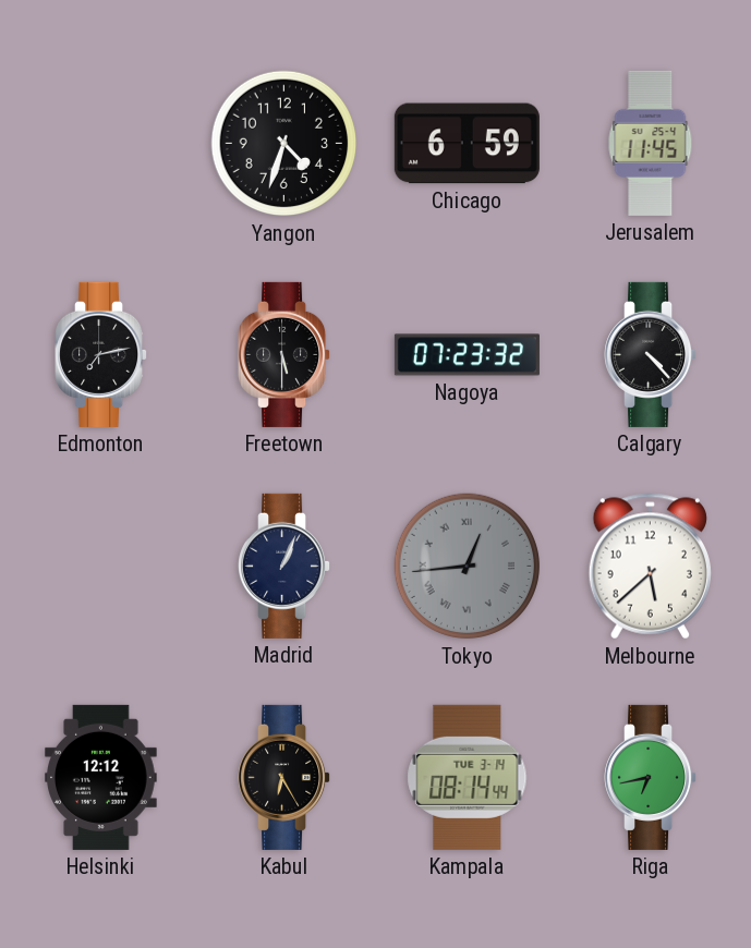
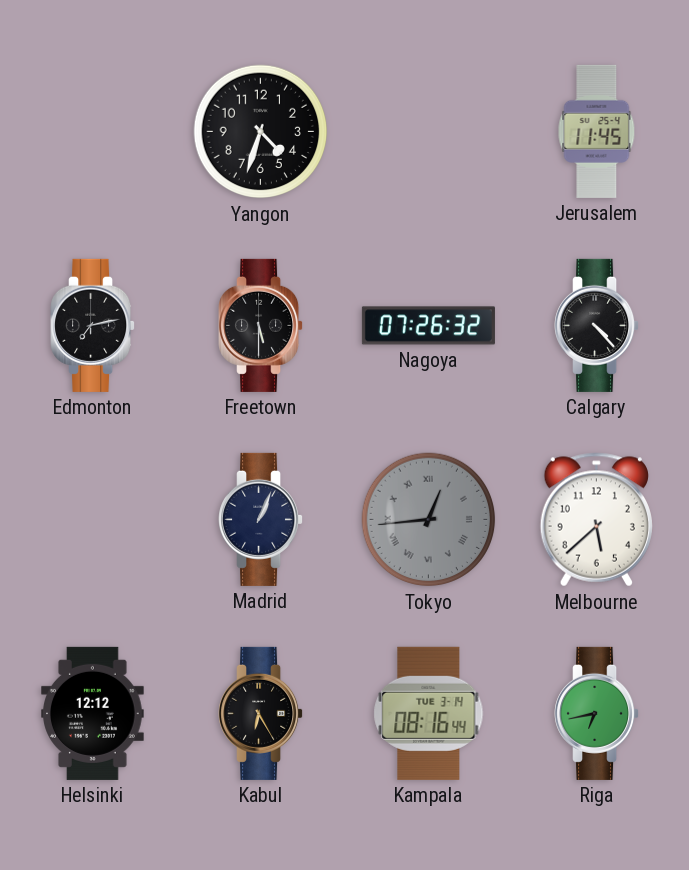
Chicago: 6:59 -> none (467, 144)
Nagoya: 07:23 -> 07:26 (428, 326)
Kampala: 08:14 -> 08:16 (429, 713)
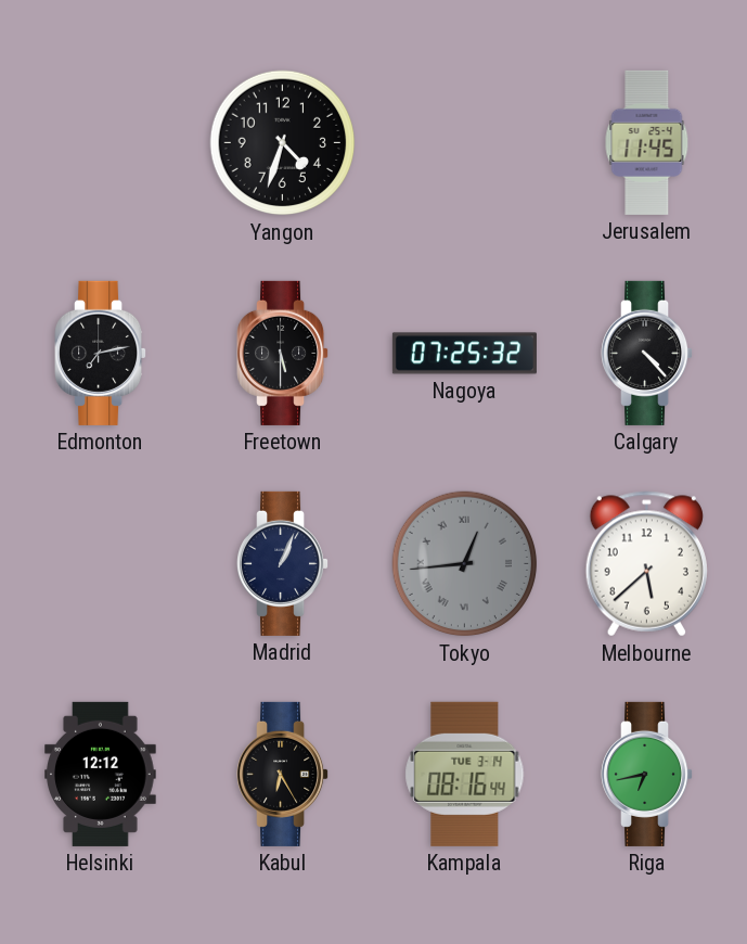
Nagoya: 07:26 -> 07:25 (464, 354)
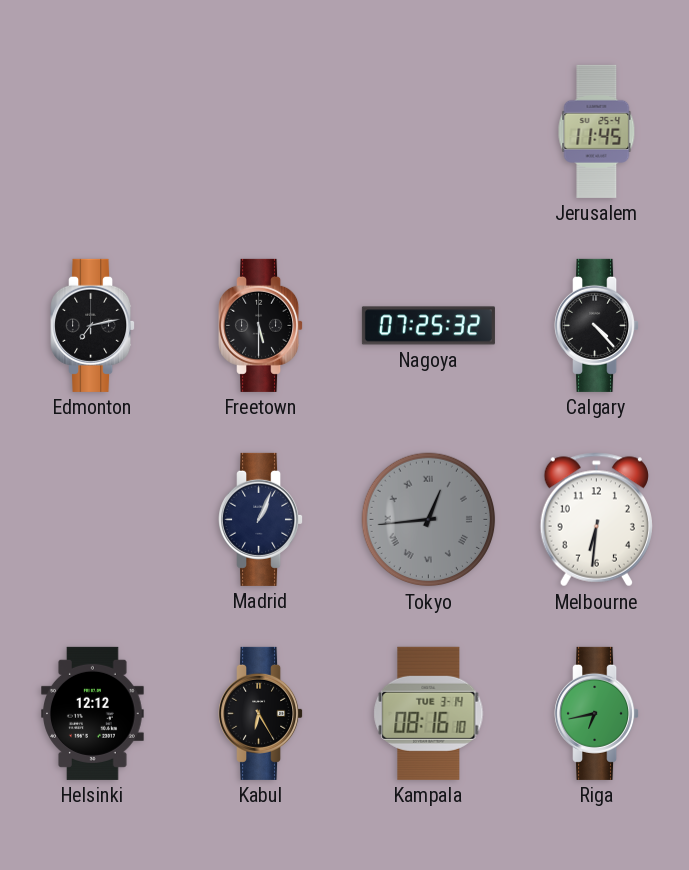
Yangon: 4:33 -> none (283, 143)
Melbourne: 5:38 -> 6:31 (596, 520)
Kampala: 08:16:44 -> 08:16:10 (429, 713)
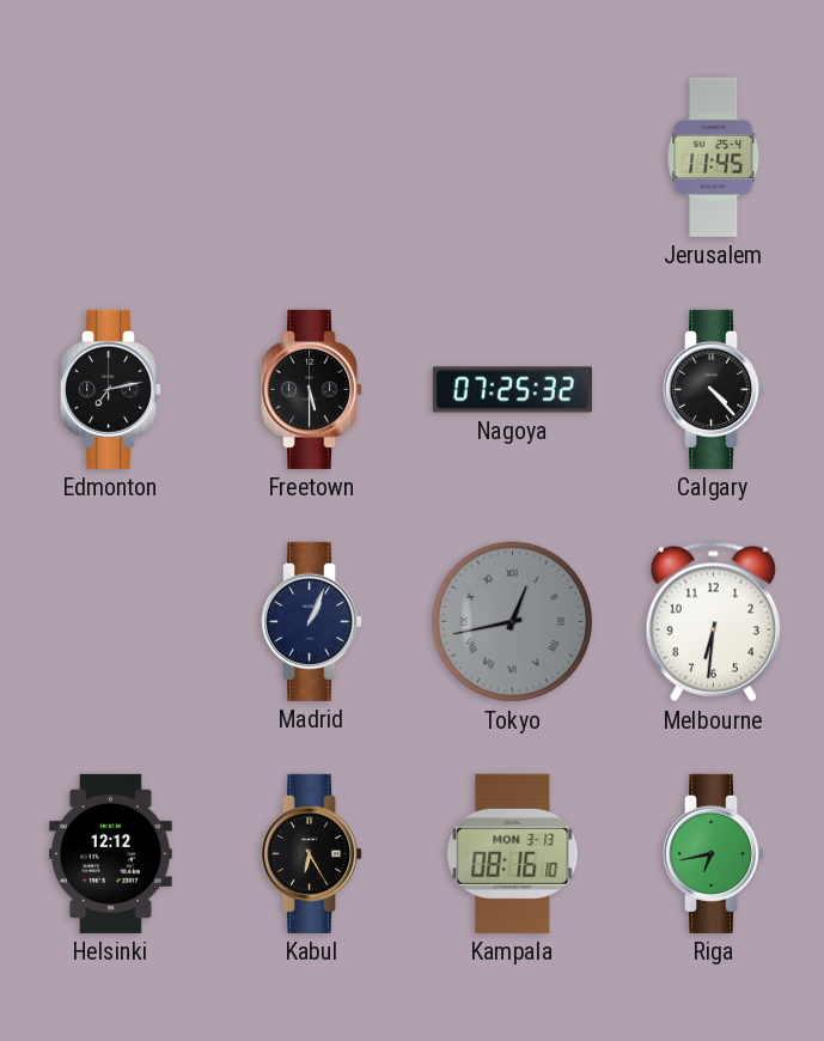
Tokyo: 12:44 -> 12:43 (513, 622)
Kampala date: TUE 3-14 -> MON 3-13 (513, 853)
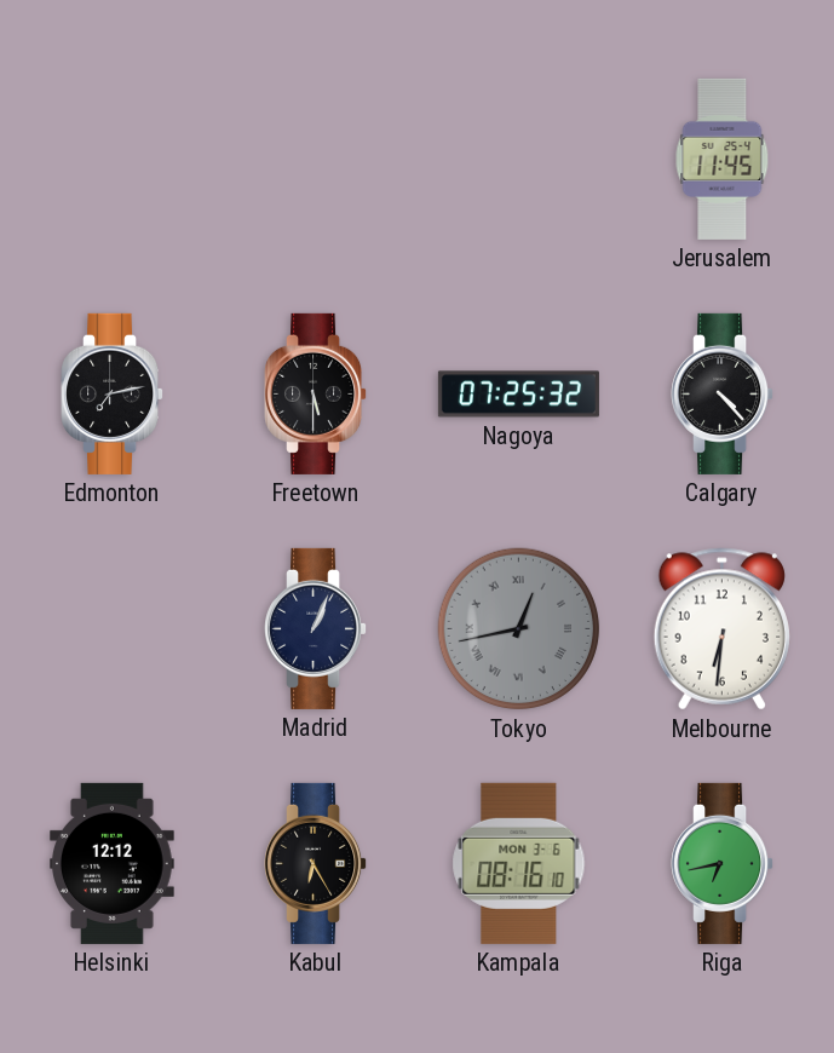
Kampala date: MON 3-13 -> MON 3-6 (519, 863)
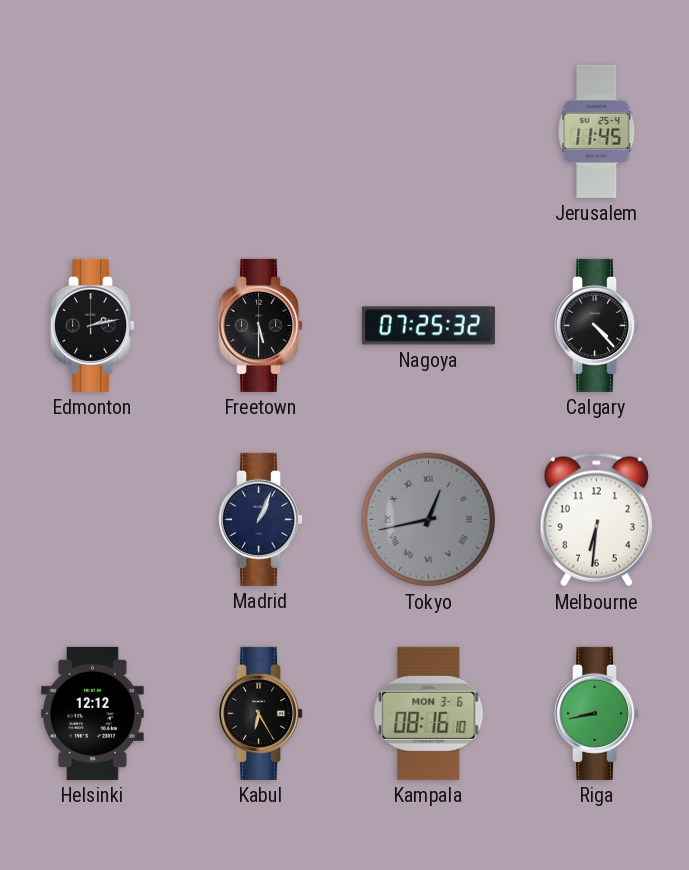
Edmonton: 7:13 -> 2:13 (93, 325)
Riga: 6:43 -> 8:43 (597, 713)
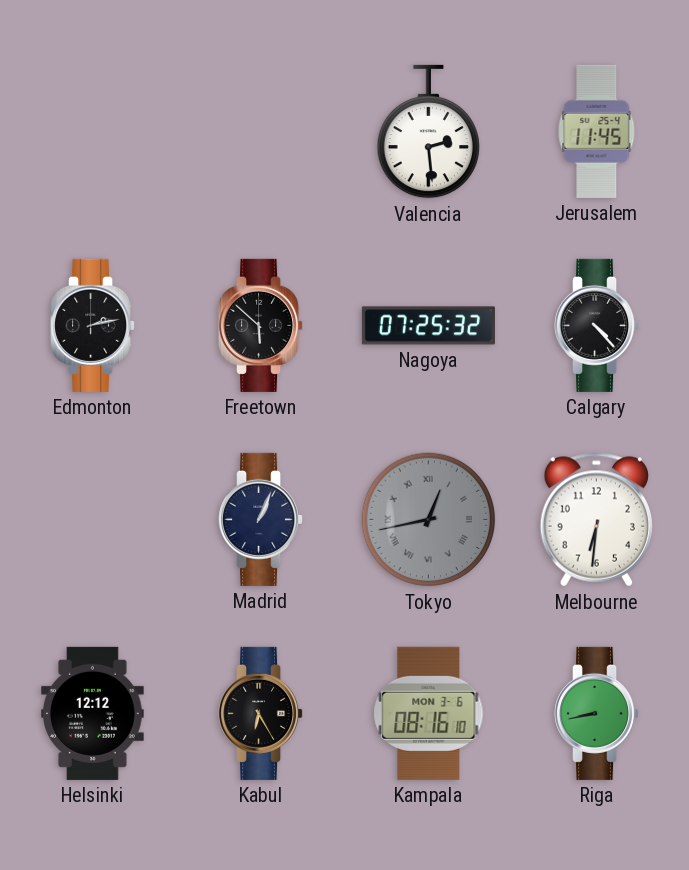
Valencia: none -> 2:29 (428, 132)
Freetown: 5:30 -> 5:52 (261, 325)
